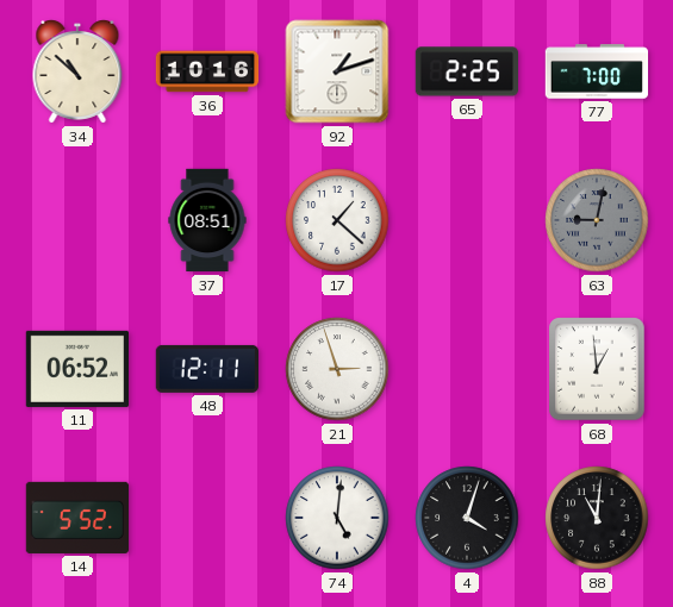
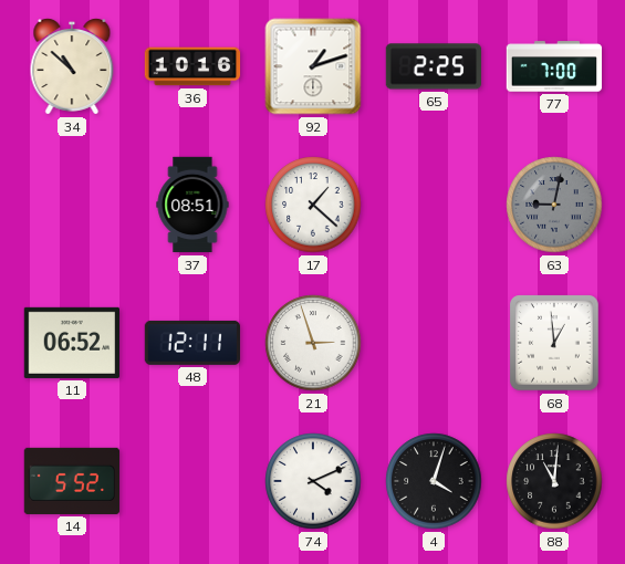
74: 5:01 -> 4:11 (313, 481)
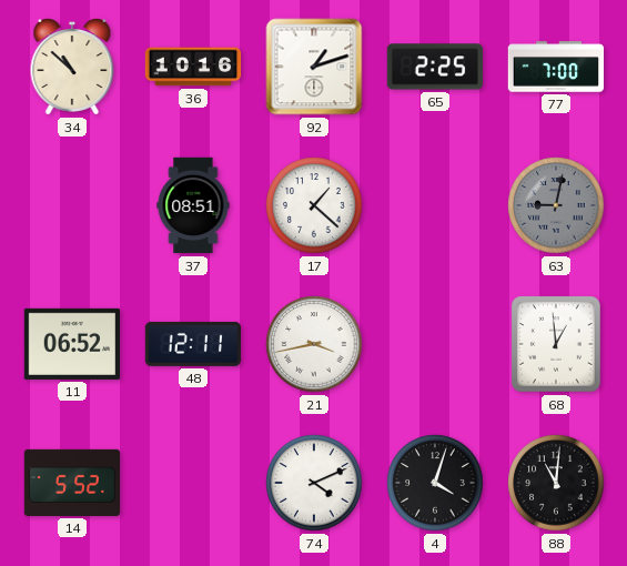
21: 2:57 -> 3:43 (314, 344)
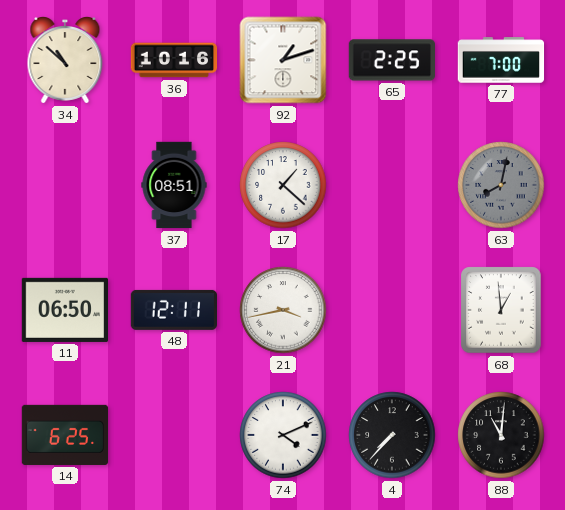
63: 9:02 -> 8:02 (501, 185)
11: 06:52 -> 06:50 (64, 310)
14: 5:52 -> 6:25 (65, 435)
4: 4:03 -> 7:37 (392, 435)
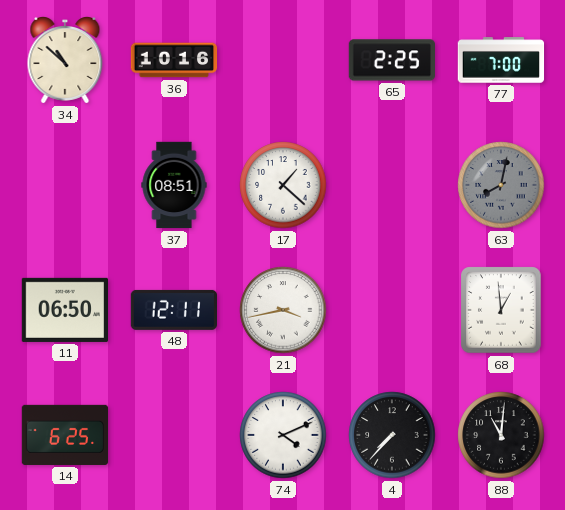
92: 1:12 -> none (283, 60)
